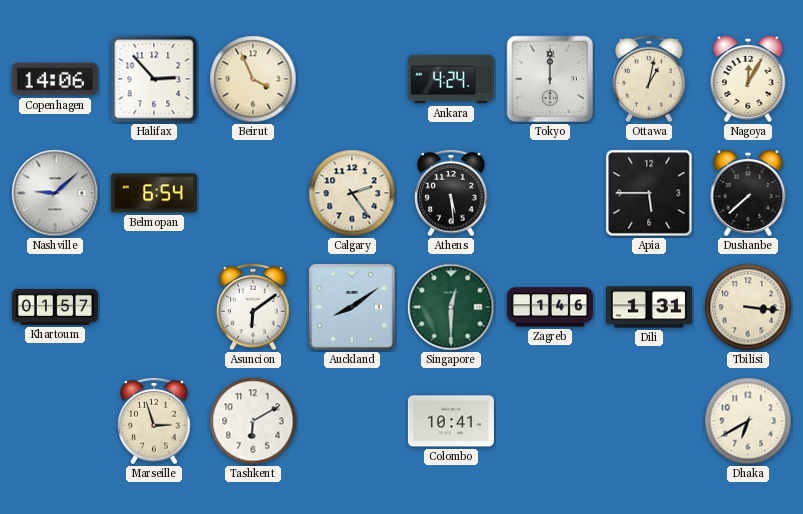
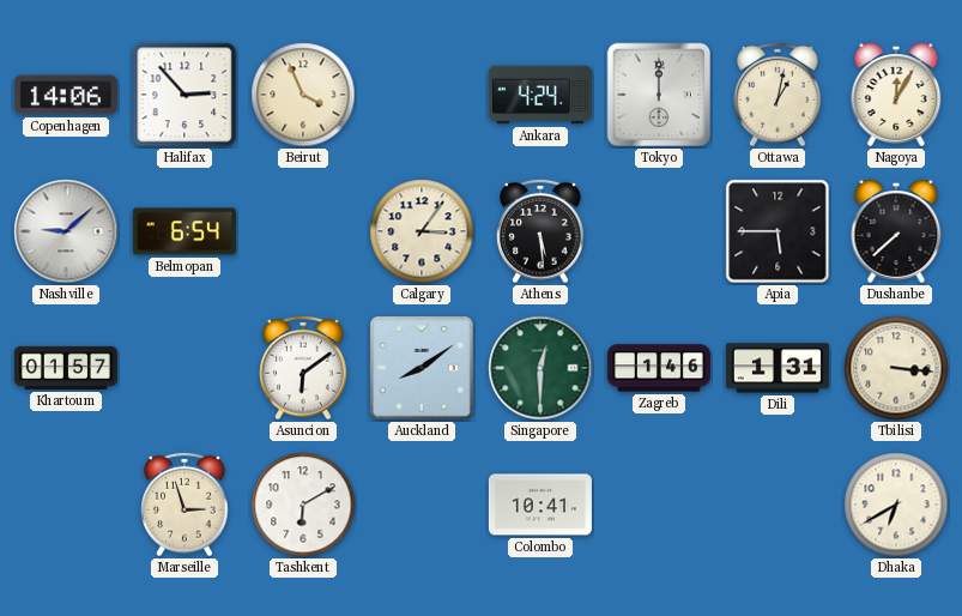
Calgary: 2:24 -> 3:06 (422, 231)
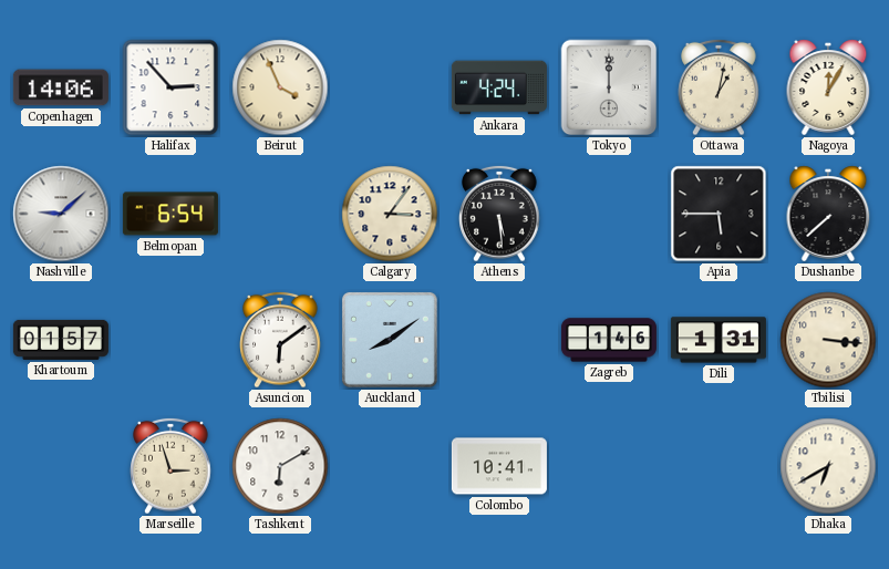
Singapore: 12:30 -> none (540, 368)
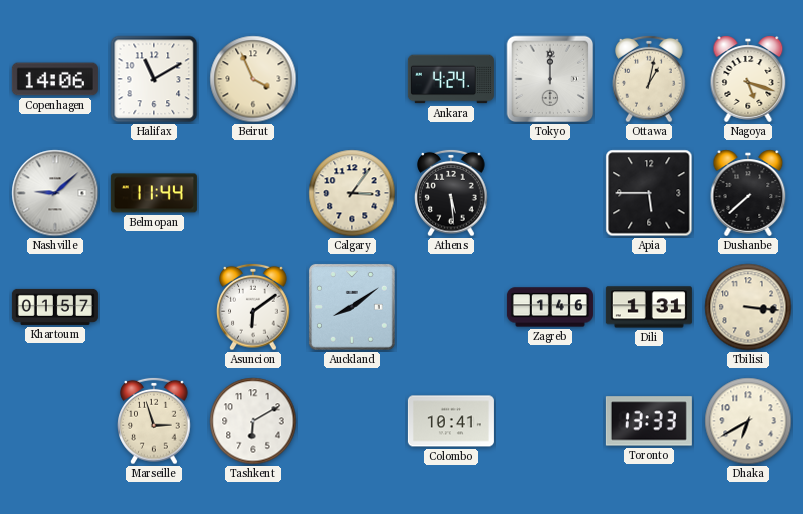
Halifax: 2:53 -> 11:10 (154, 79)
Nagoya: 12:05 -> 5:18 (748, 79)
Belmopan: 6:54 -> 11:44 (154, 193)
Toronto: none -> 13:33 (649, 421)
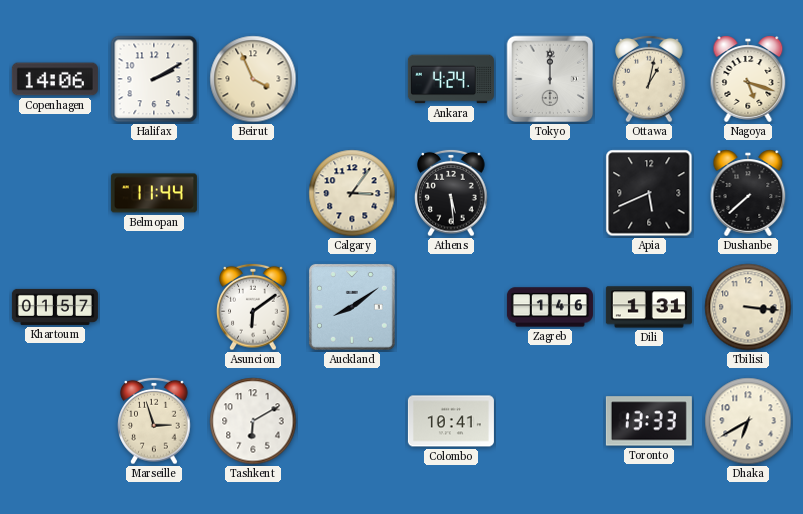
Halifax: 11:10 -> 2:10 (154, 79)
Nashville: 9:08 -> none (55, 193)
Apia: 5:45 -> 5:41 (649, 193)
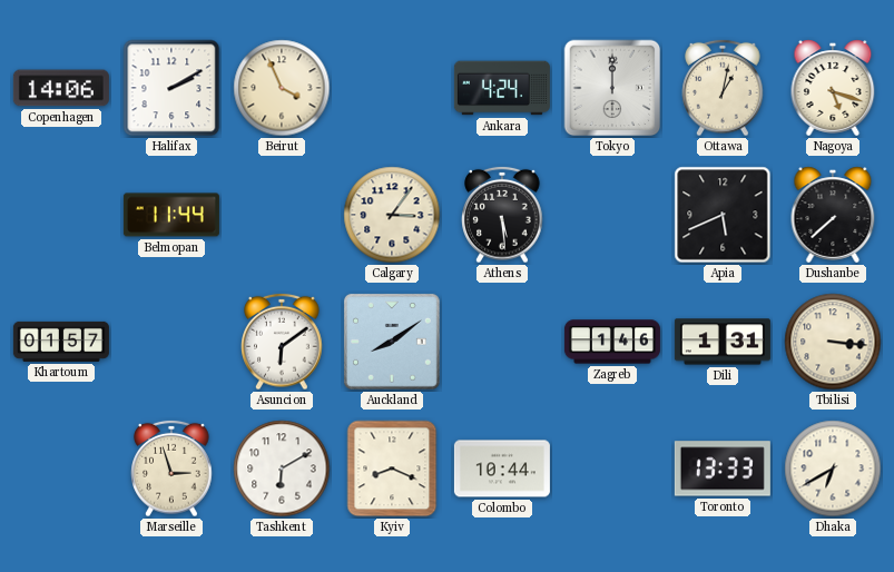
Kyiv: none -> 8:19 (392, 469)
Colombo: 10:41 -> 10:44 (502, 469)
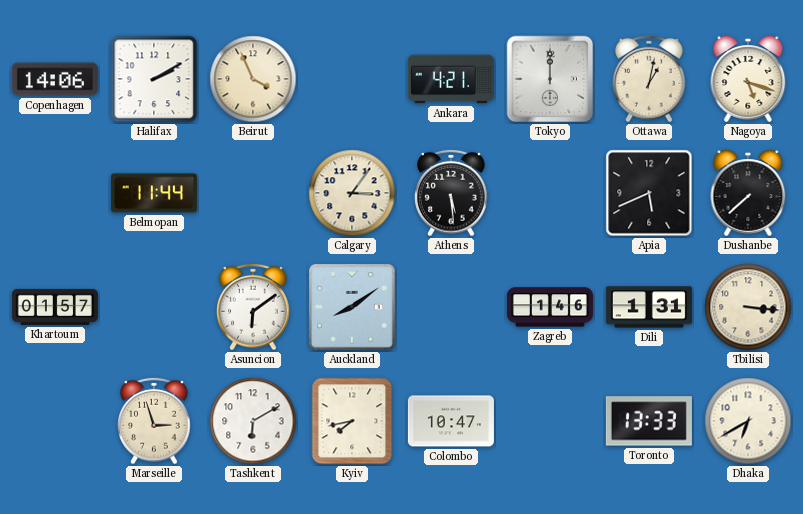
Ankara: 4:24 -> 4:21 (451, 79)
Kyiv: 8:19 -> 7:43 (352, 421)
Colombo: 10:44 -> 10:47 (451, 421)
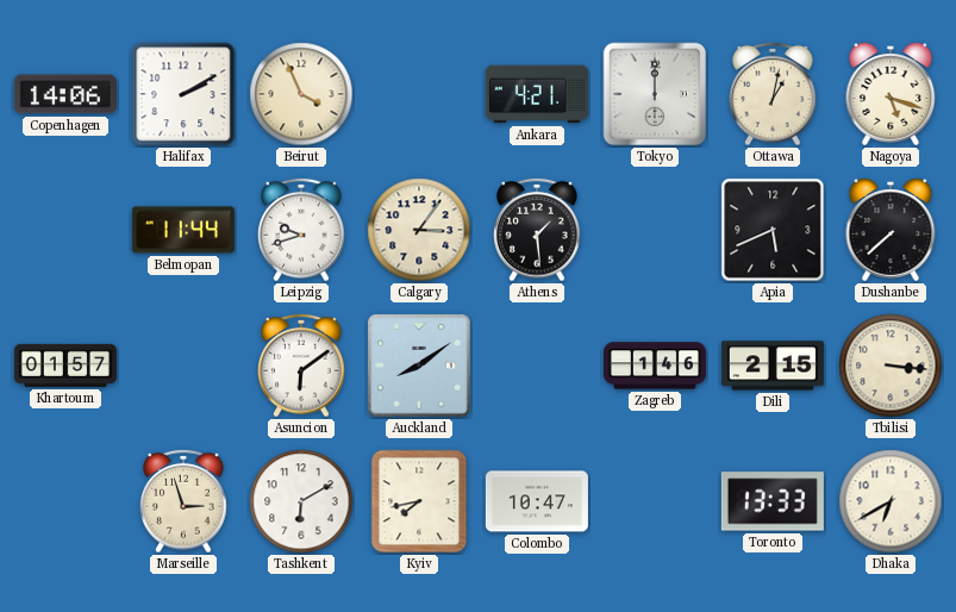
Leipzig: none -> 9:42 (301, 230)
Athens: 5:29 -> 1:29 (537, 230)
Dili: 1:31 -> 2:15 (773, 366)
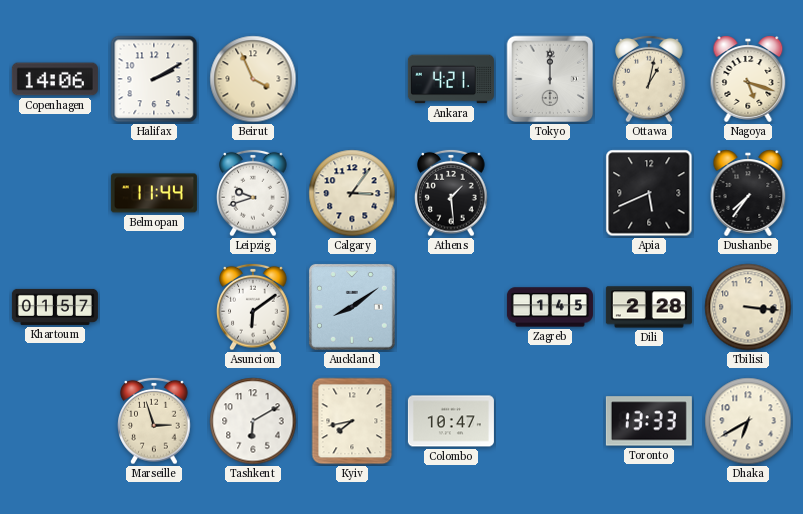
Dushanbe: 7:38 -> 7:36 (748, 193)
Zagreb: 1:46 -> 1:45 (550, 307)
Dili: 2:15 -> 2:28 (649, 307)
